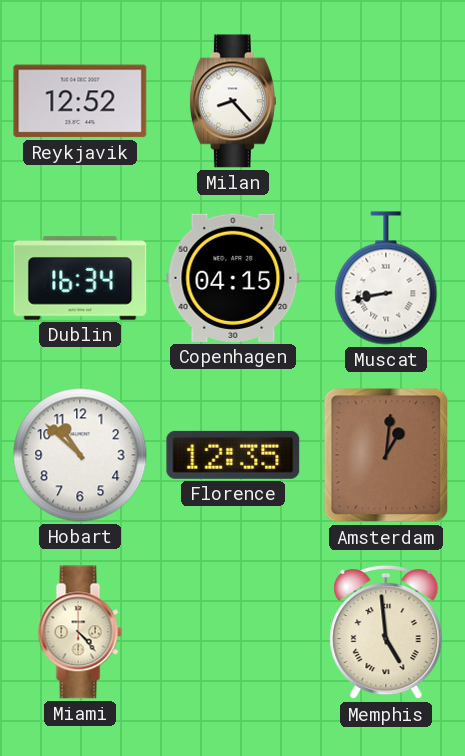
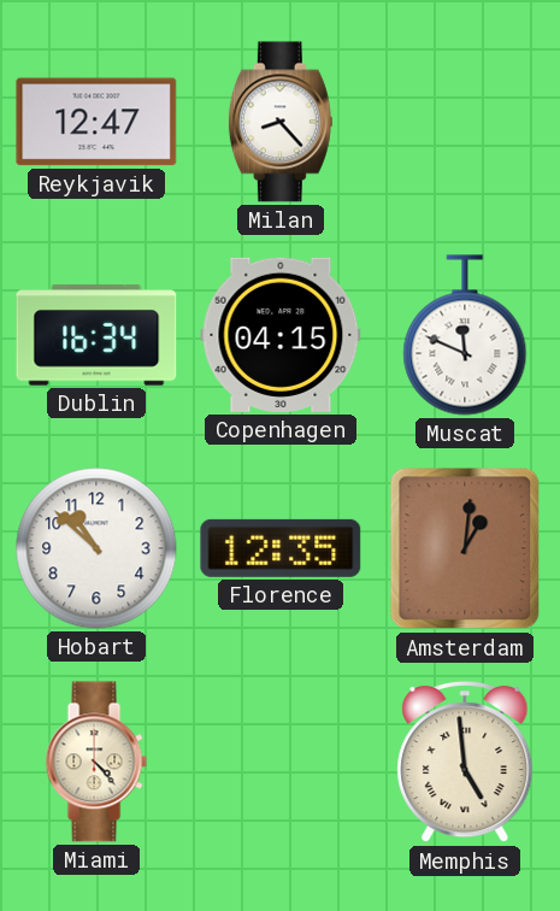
Reykjavik: 12:52 -> 12:47 (96, 122)
Muscat: 8:43 -> 11:49 (465, 335)
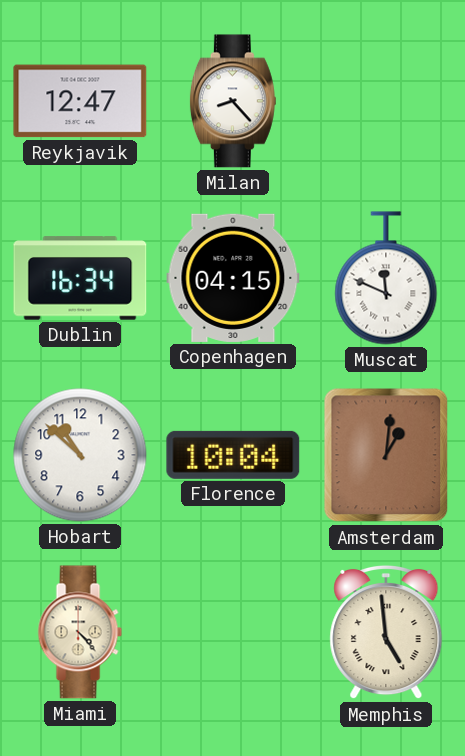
Florence: 12:35 -> 10:04 (233, 455)
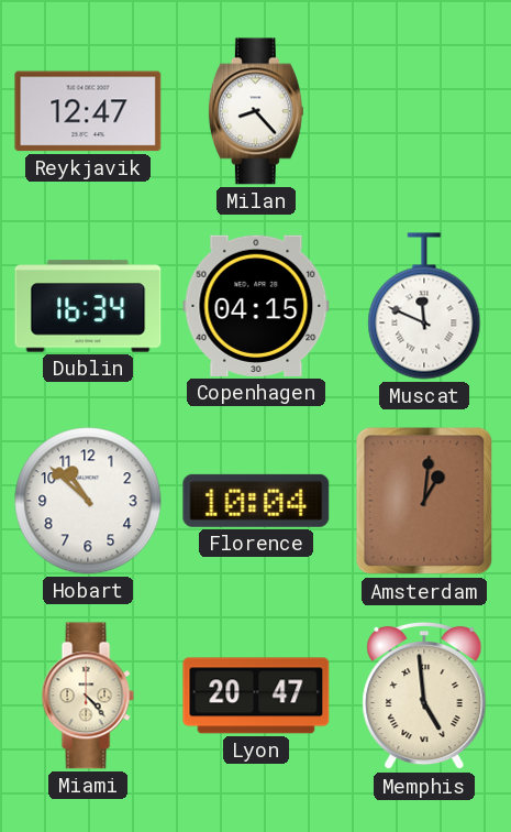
Lyon: none -> 20:47 (256, 696)
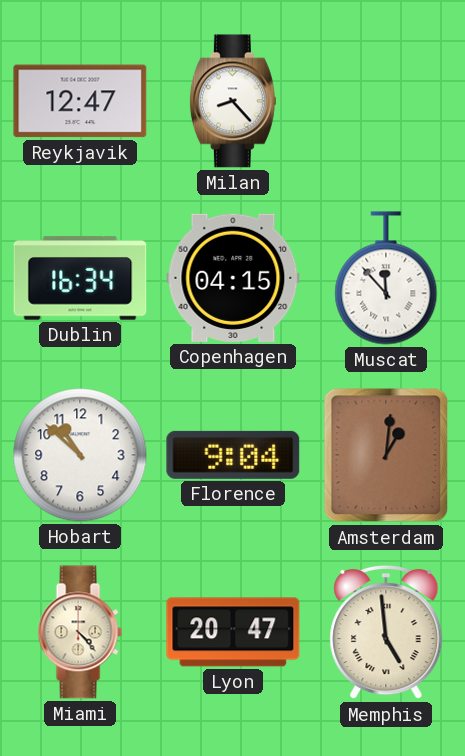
Muscat: 11:49 -> 11:53 (386, 278)
Florence: 10:04 -> 9:04 (233, 455)
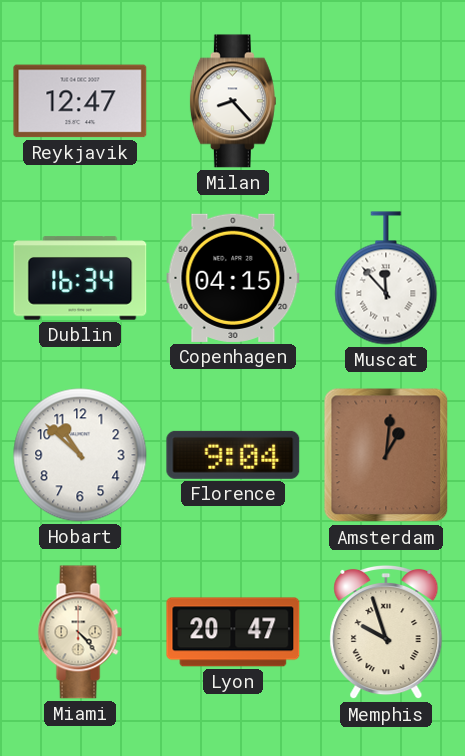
Memphis: 4:59 -> 9:57 (386, 632)
